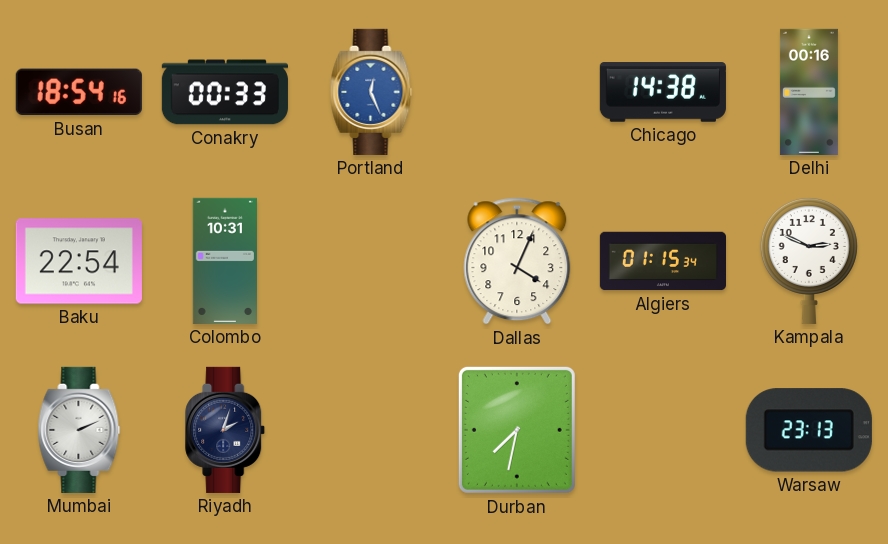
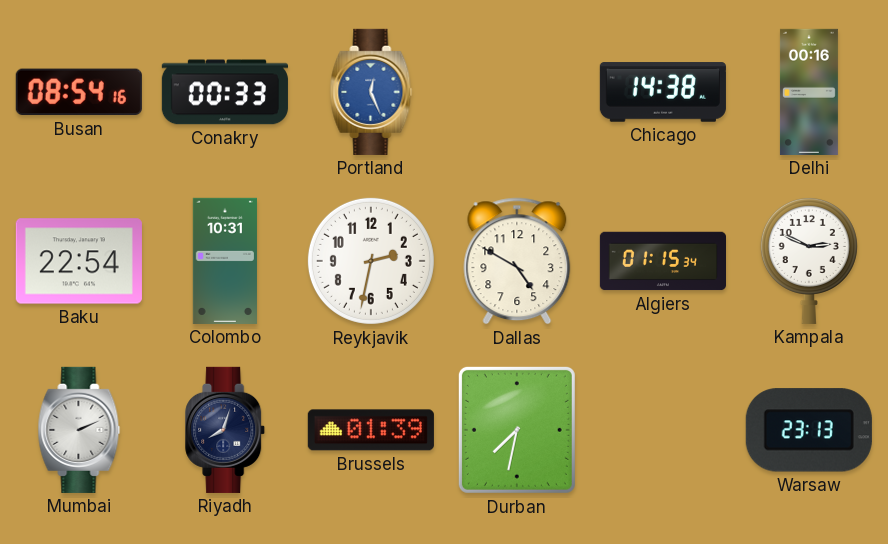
Busan: 18:54 -> 08:54 (79, 92)
Reykjavik: none -> 2:32 (371, 261)
Dallas: 4:04 -> 4:50 (517, 261)
Riyadh: 2:03 -> 8:03 (226, 430)
Brussels: none -> 01:39 (371, 430)
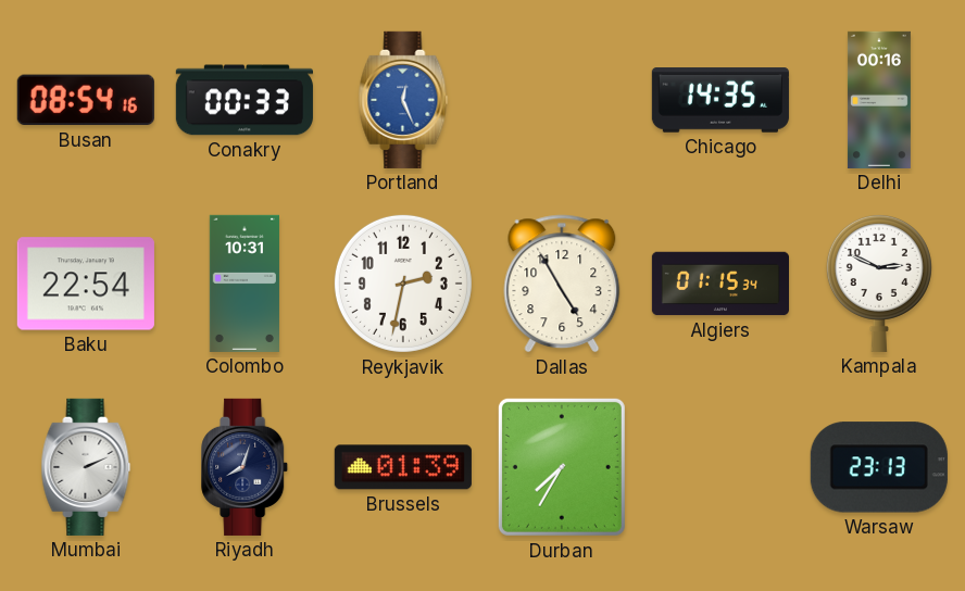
Chicago: 14:38 -> 14:35 (720, 100)
Dallas: 4:50 -> 4:55 (562, 284)
Durban: 7:32 -> 7:35 (562, 467)
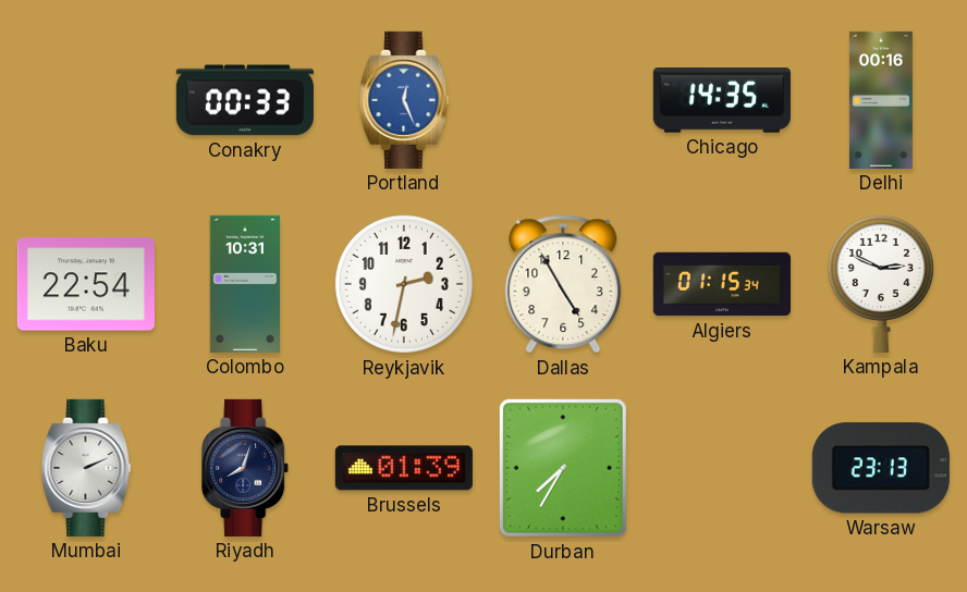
Busan: 08:54 -> none (86, 100)
